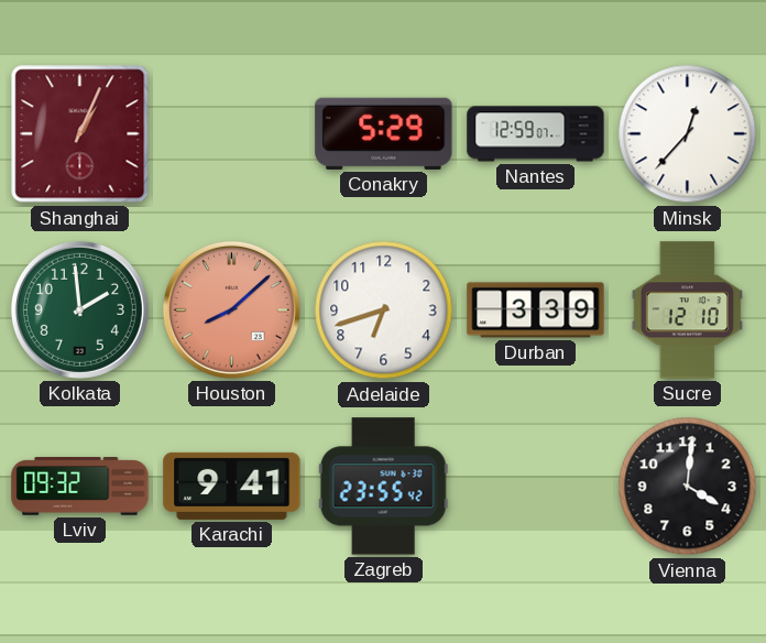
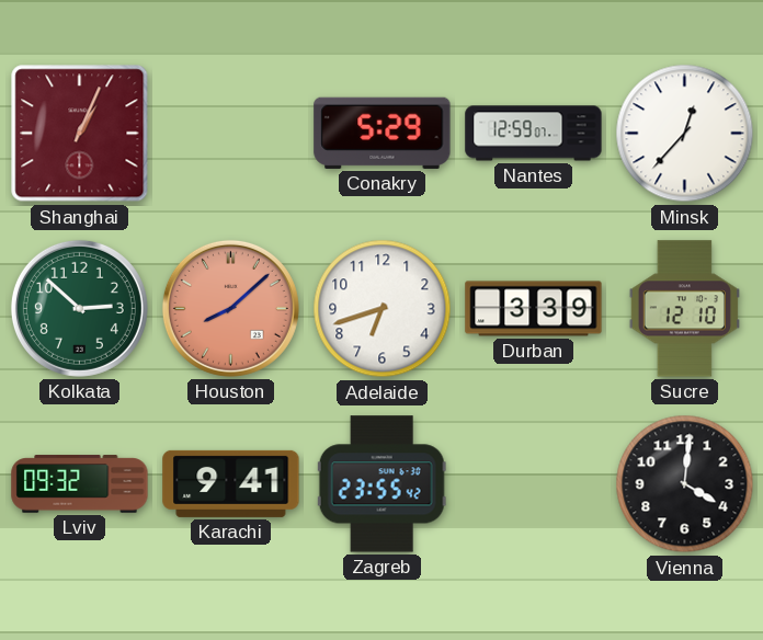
Kolkata: 1:59 -> 2:52 (79, 308)
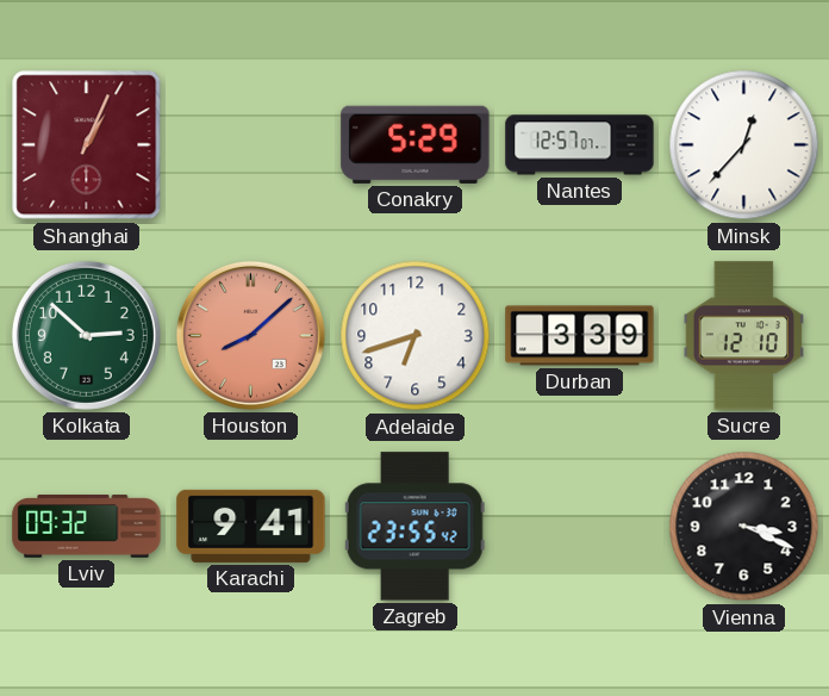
Nantes: 12:59 -> 12:57 (580, 145)
Vienna: 4:01 -> 3:19 (744, 527)
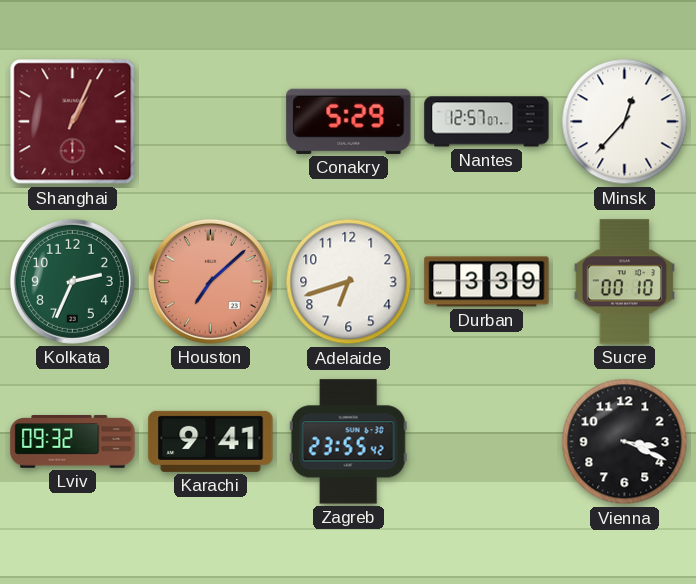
Kolkata: 2:52 -> 2:34 (72, 281)
Houston: 8:08 -> 7:08 (210, 281)
Sucre: 12:10 -> 00:10 (624, 282)
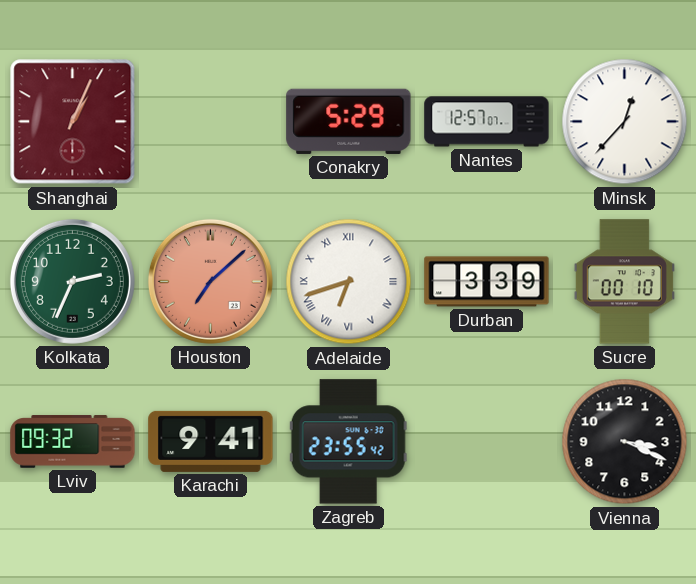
Adelaide numerals: Arabic -> Roman (349, 282)
